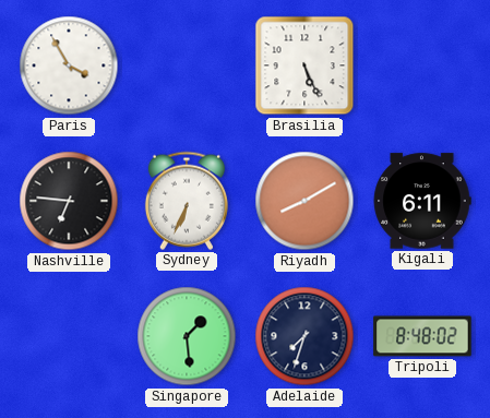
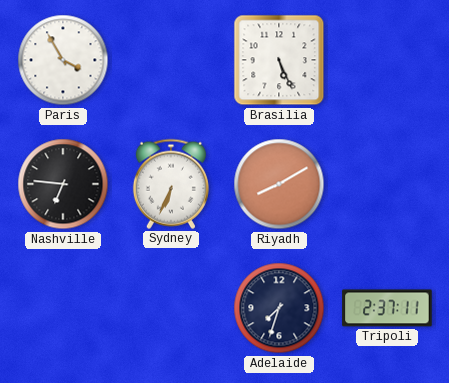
Kigali: 6:11 -> none (422, 201)
Singapore: 1:29 -> none (187, 336)
Tripoli: 8:48 -> 2:37 (387, 308)
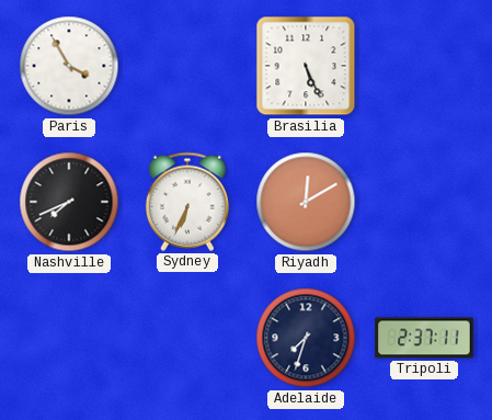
Nashville: 6:46 -> 7:41 (69, 202)
Riyadh: 8:10 -> 12:10 (306, 202)
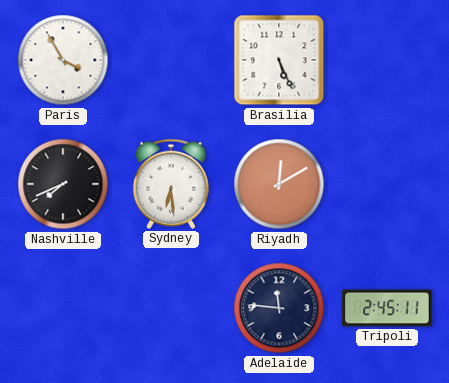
Sydney: 6:34 -> 6:29 (171, 184)
Adelaide: 7:33 -> 11:46 (279, 308)
Tripoli: 2:37 -> 2:45 (387, 308)
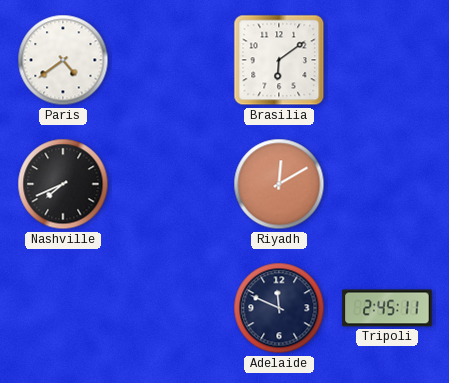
Paris: 3:55 -> 4:39 (63, 60)
Brasilia: 5:26 -> 6:09 (279, 60)
Sydney: 6:29 -> none (171, 184)
Adelaide: 11:46 -> 11:49 (279, 308)
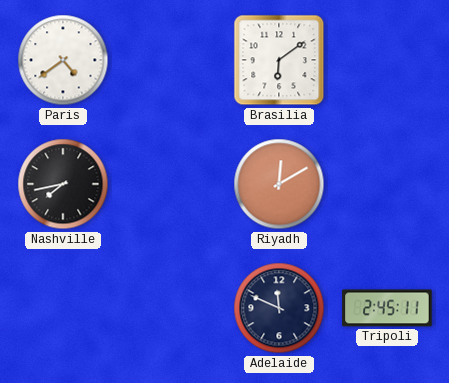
Nashville: 7:41 -> 7:43 (63, 184)
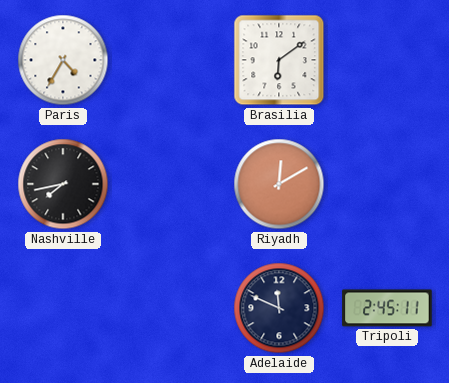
Paris: 4:39 -> 4:35 (63, 60)
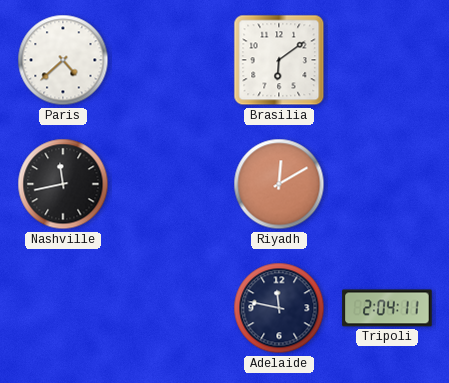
Paris: 4:35 -> 4:38 (63, 60)
Nashville: 7:43 -> 11:43 (63, 184)
Adelaide: 11:49 -> 11:47 (279, 308)
Tripoli: 2:45 -> 2:04 (387, 308)
